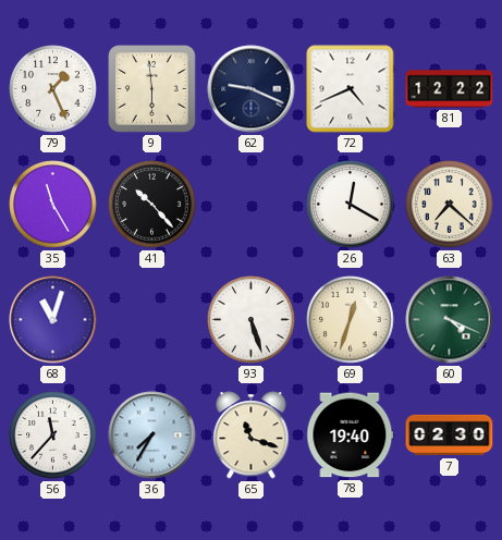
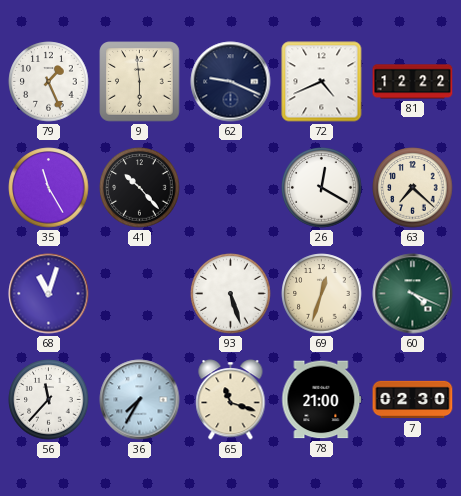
78: 19:40 -> 21:00 (322, 400)
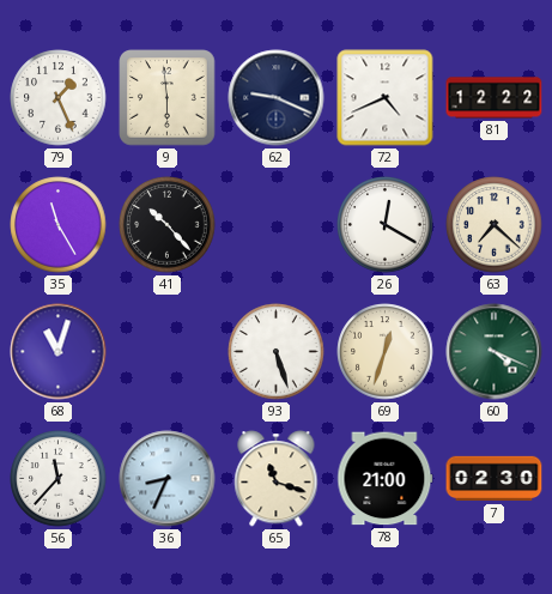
36: 7:35 -> 8:34 (168, 479)
